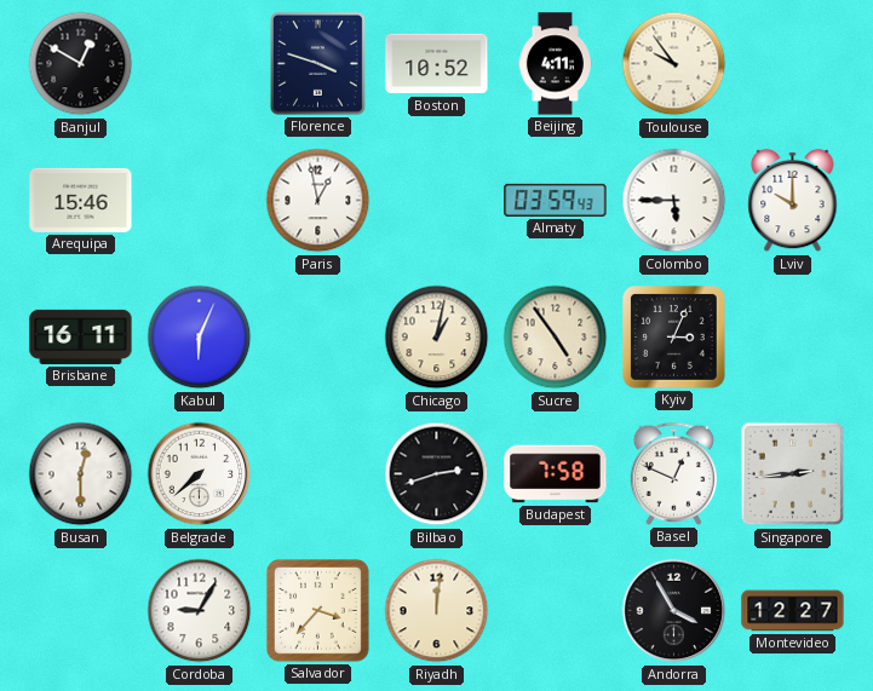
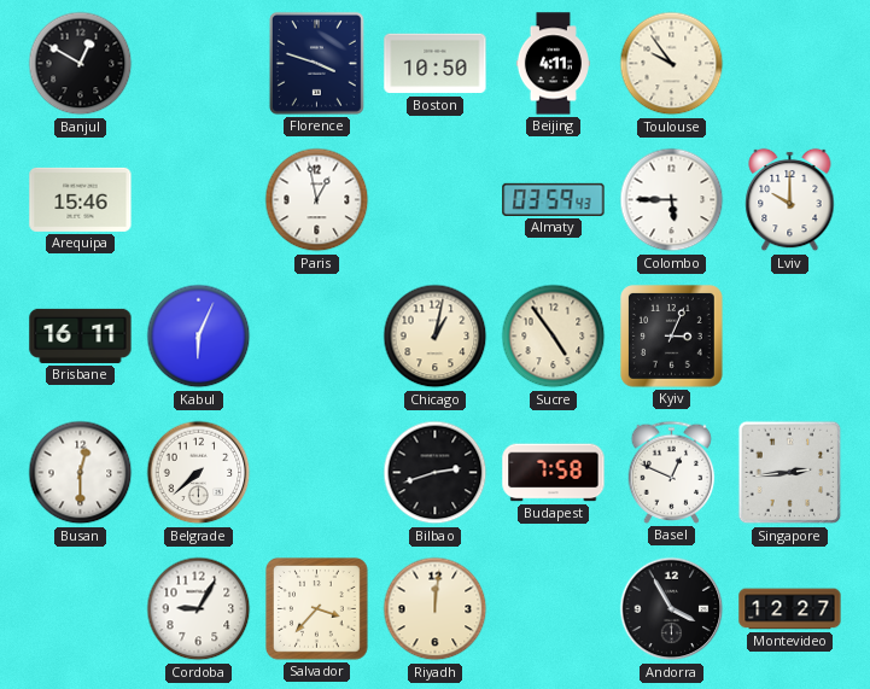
Boston: 10:52 -> 10:50 (436, 64)
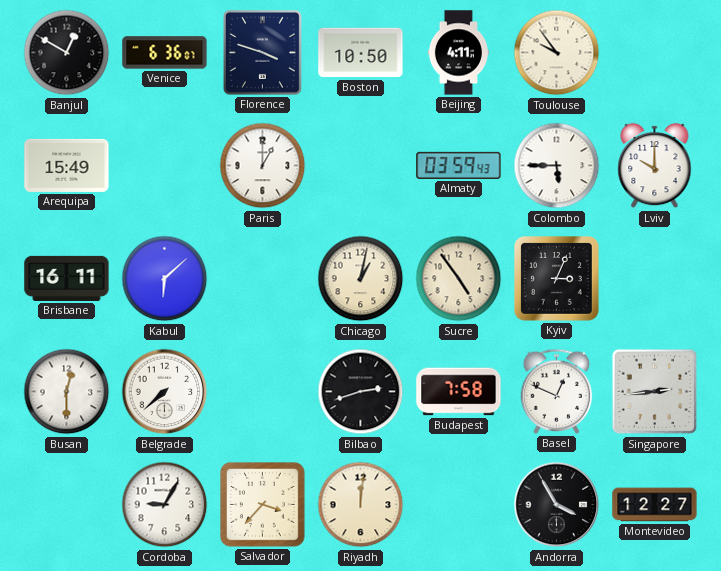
Venice: none -> 6:36 (165, 53)
Arequipa: 15:46 -> 15:49 (67, 165)
Paris: 12:58 -> 1:00 (263, 166)
Kabul: 6:04 -> 6:08 (165, 279)
